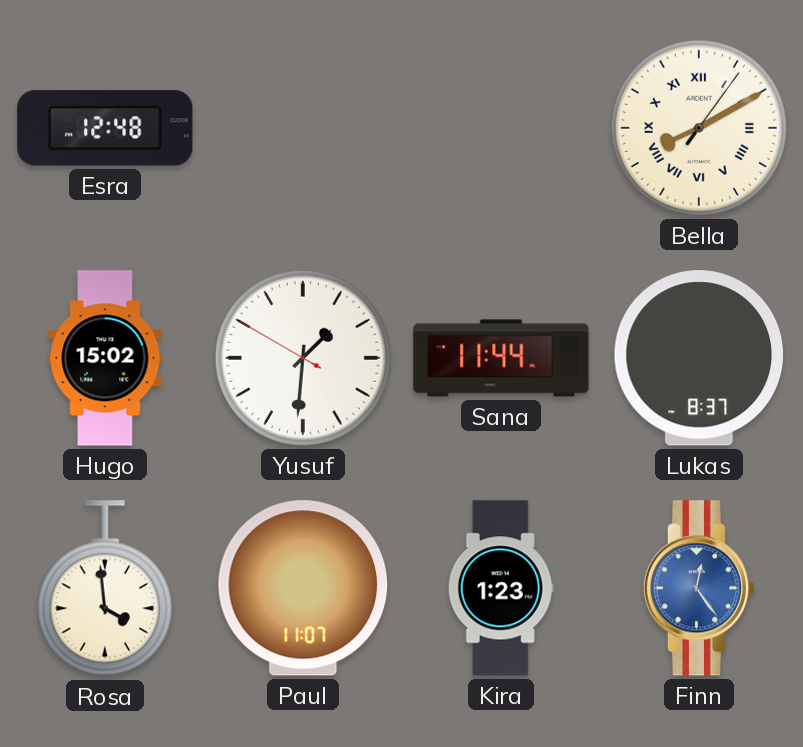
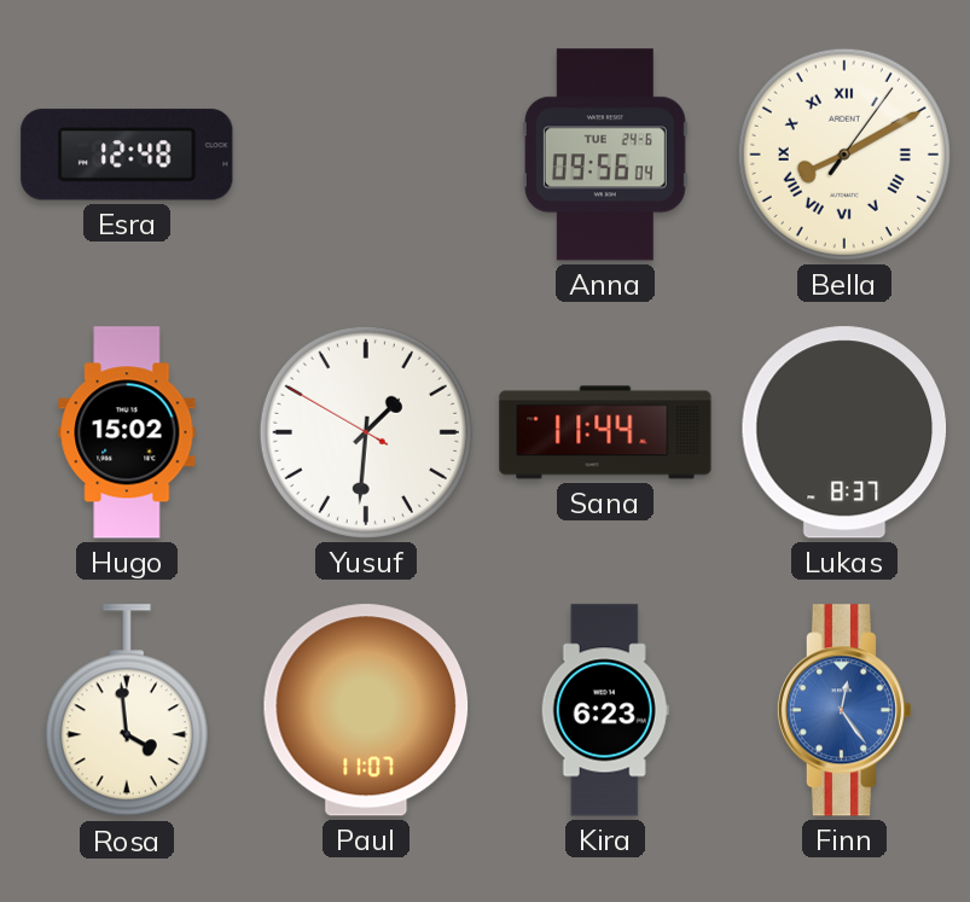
Anna: none -> 09:56 (605, 155)
Kira: 1:23 -> 6:23 (605, 710)
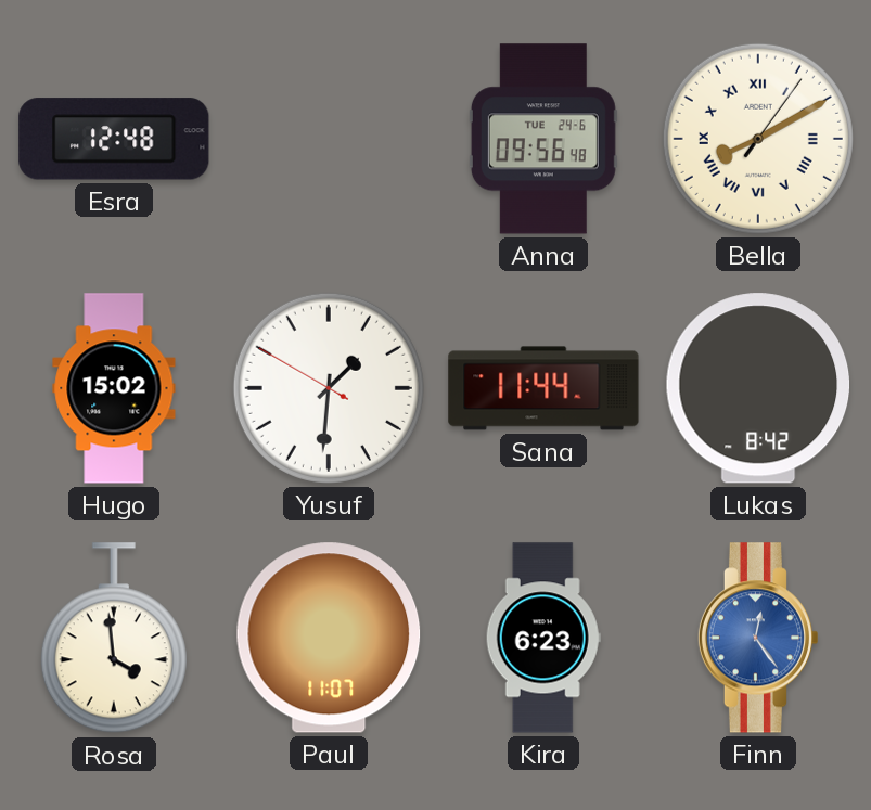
Anna: 09:56:04 -> 09:56:48 (543, 139)
Lukas: 8:37 -> 8:42 (758, 388)
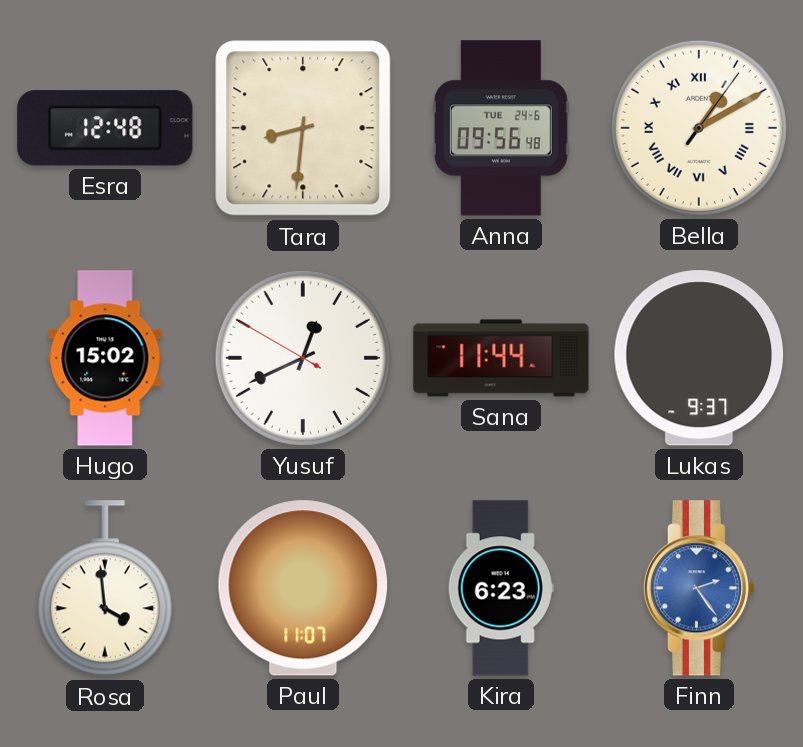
Tara: none -> 8:31 (303, 128)
Bella: 8:10 -> 1:10 (699, 128)
Yusuf: 1:30 -> 12:40 (303, 358)
Lukas: 8:42 -> 9:37 (699, 358)
Finn: 12:24 -> 2:24 (698, 588)
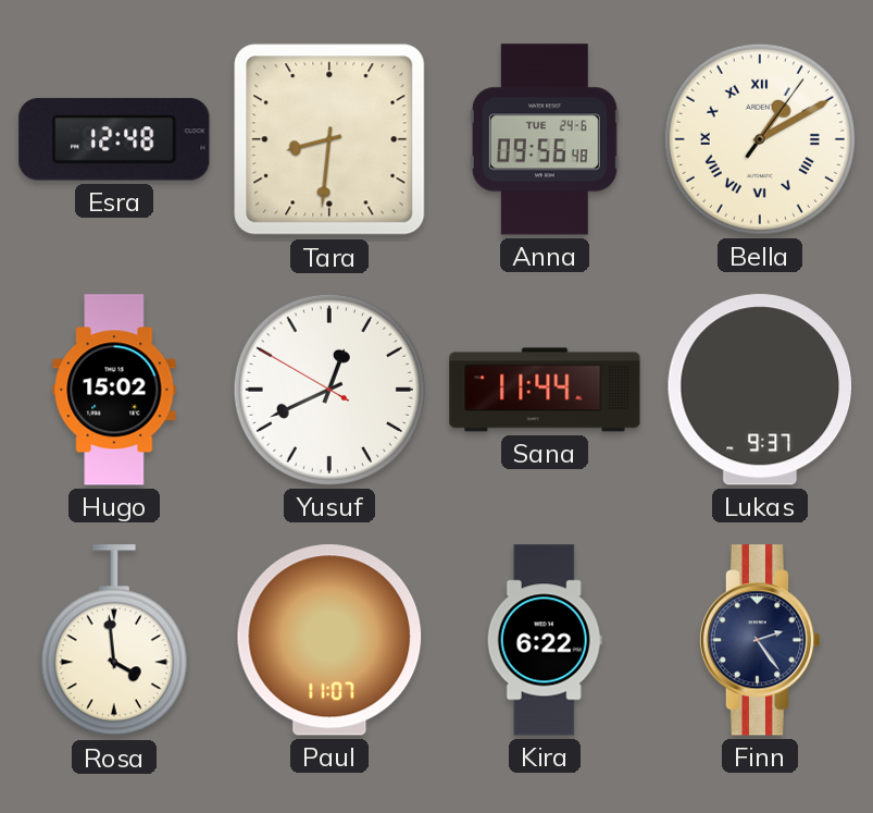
Kira: 6:23 -> 6:22 (545, 640)
Finn dial: blue -> navy (759, 640)
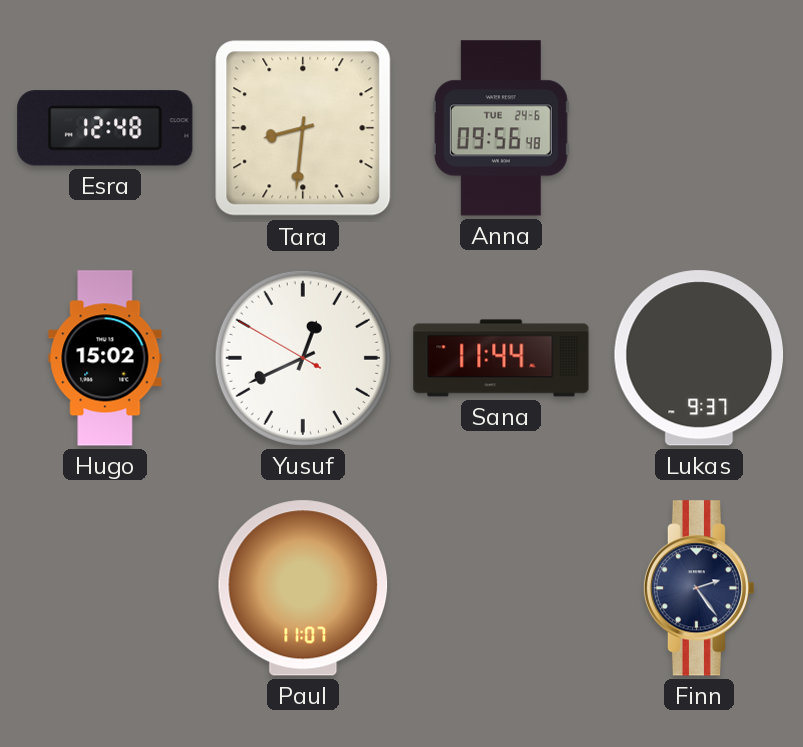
Bella: 1:10 -> none (760, 139)
Rosa: 3:59 -> none (114, 641)
Kira: 6:22 -> none (545, 640)
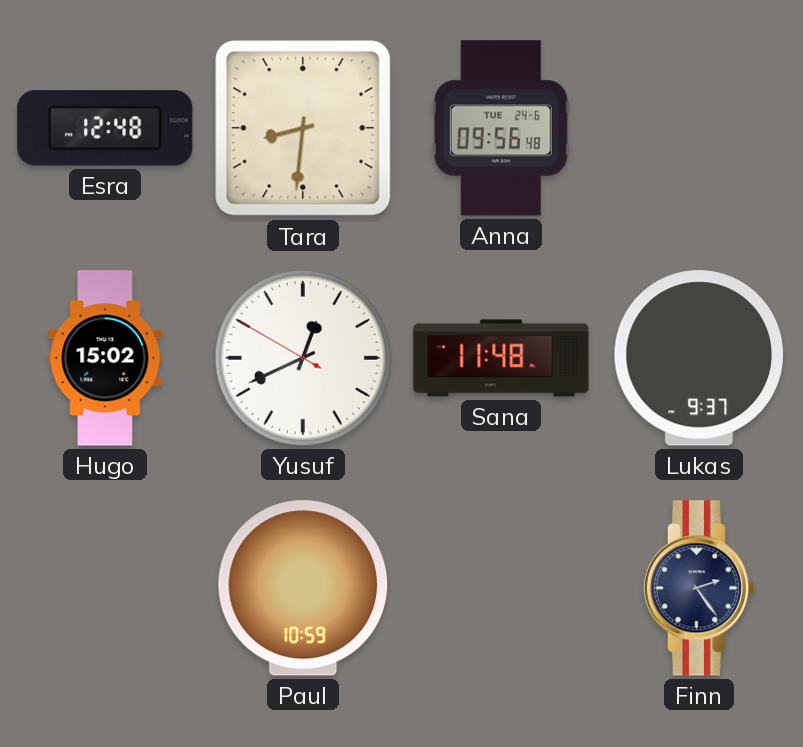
Sana: 11:44 -> 11:48 (501, 358)
Paul: 11:07 -> 10:59 (303, 588)
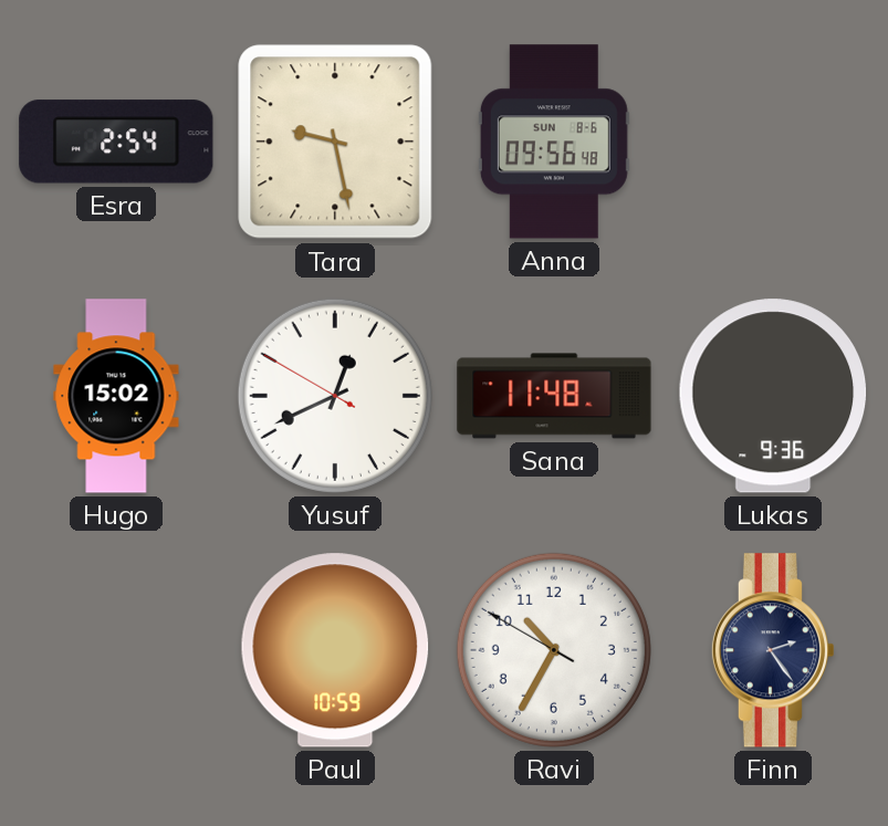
Esra: 12:48 -> 2:54 (116, 142)
Tara: 8:31 -> 9:28 (335, 142)
Anna date: TUE 24-6 -> SUN 8-6 (554, 142)
Lukas: 9:37 -> 9:36 (773, 396)
Ravi: none -> 10:34 (554, 650)
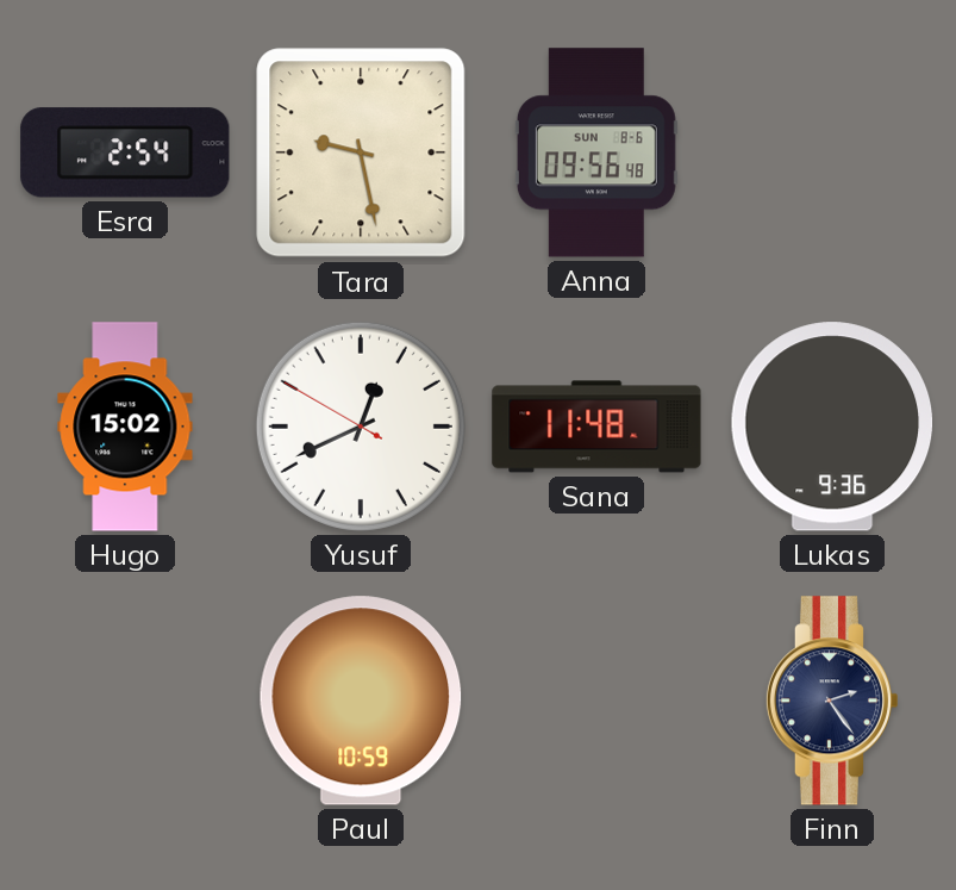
Ravi: 10:34 -> none (554, 650)
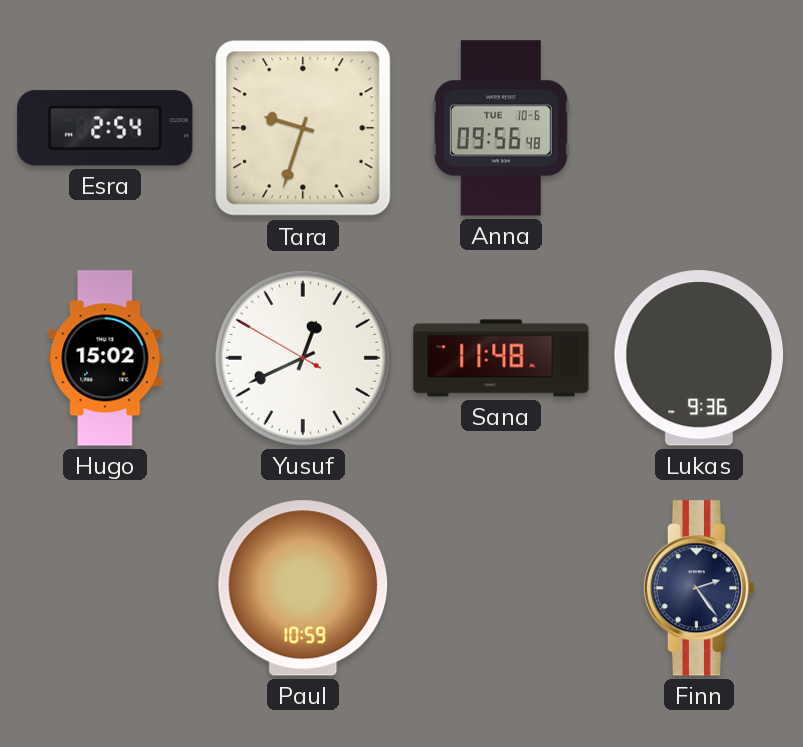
Tara: 9:28 -> 9:33 (303, 128)
Anna date: SUN 8-6 -> TUE 10-6 (501, 128)
